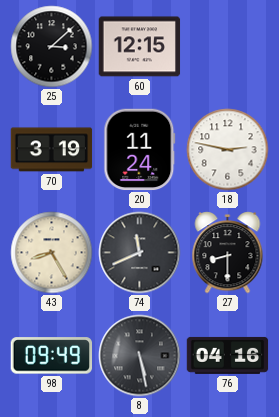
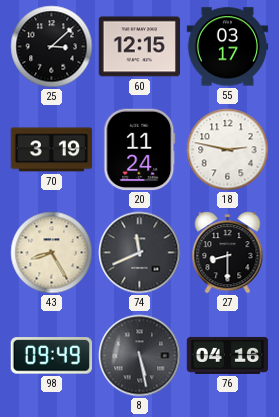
55: none -> 03:17 (228, 47)
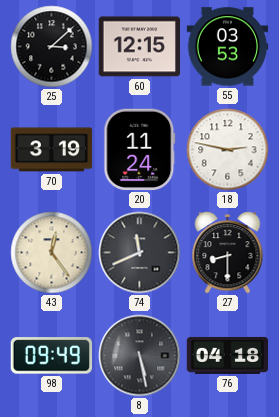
55: 03:17 -> 03:53 (228, 47)
43: 8:25 -> 12:24 (52, 253)
76: 04:16 -> 04:18 (228, 355)
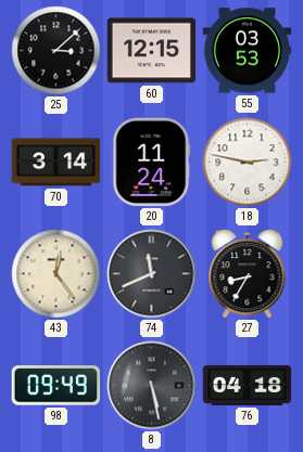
70: 3:19 -> 3:14 (56, 163)
27: 8:30 -> 8:35 (248, 274)
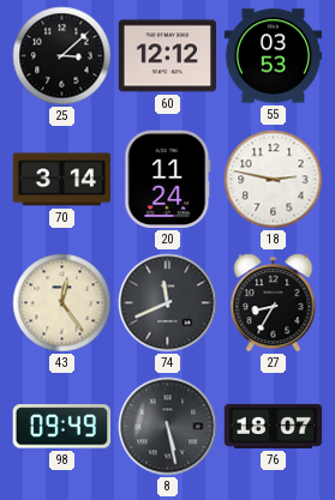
60: 12:15 -> 12:12 (168, 56)
76: 04:18 -> 18:07 (274, 426)
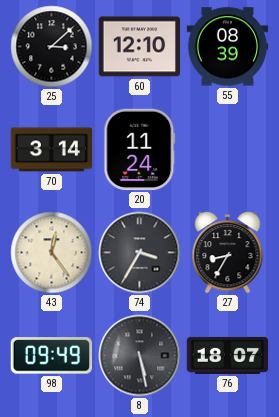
60: 12:12 -> 12:10 (140, 47)
55: 03:53 -> 08:39 (228, 47)
18: 2:47 -> none (274, 180)
74: 11:41 -> 3:35 (140, 253)
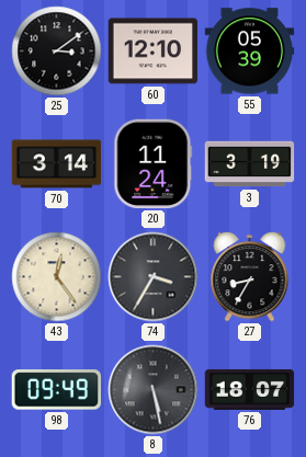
25: 3:08 -> 3:09 (57, 52)
55: 08:39 -> 05:39 (250, 52)
3: none -> 3:19 (250, 164)
